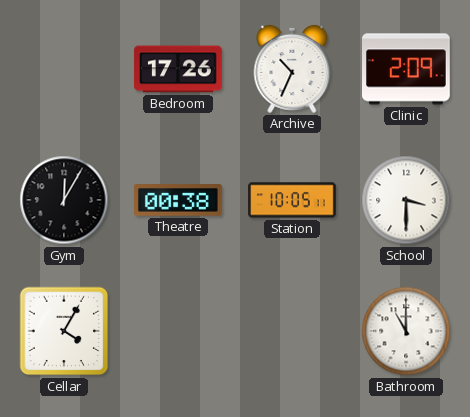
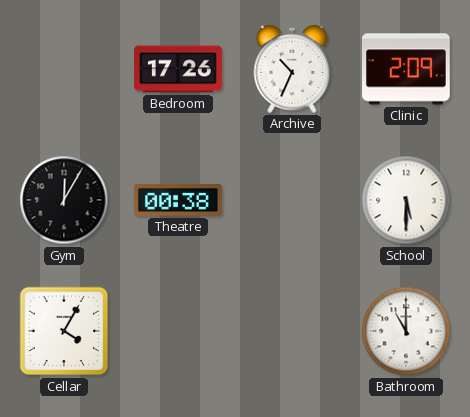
Station: 10:05 -> none (292, 200)
School: 3:30 -> 5:30 (406, 200)
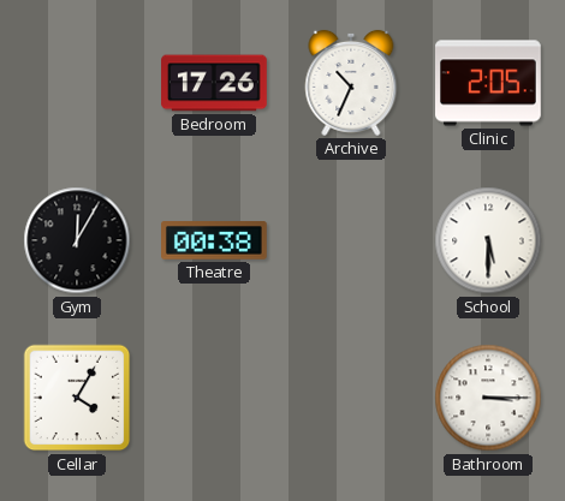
Clinic: 2:09 -> 2:05 (489, 83)
Bathroom: 11:00 -> 3:15 (488, 398)
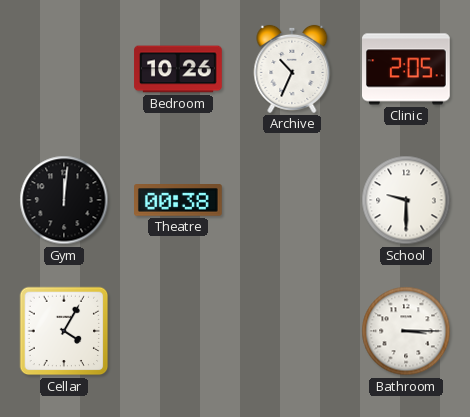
Bedroom: 17:26 -> 10:26 (178, 69)
Gym: 12:05 -> 12:01 (64, 200)
School: 5:30 -> 9:30 (406, 200)
